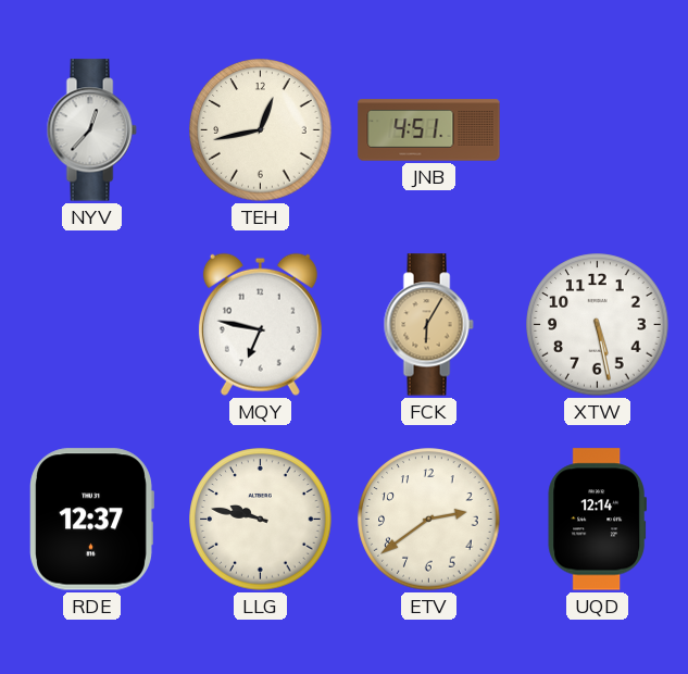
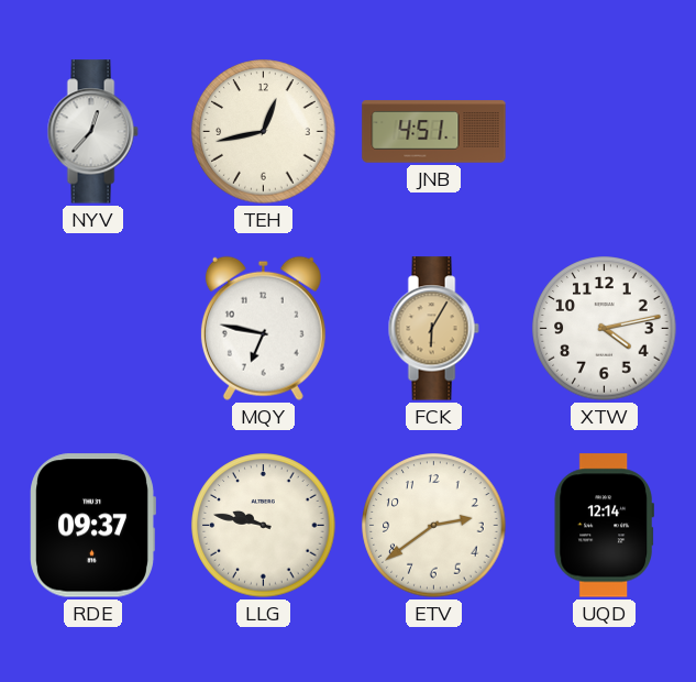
XTW: 5:28 -> 4:13 (605, 329)
RDE: 12:37 -> 09:37 (92, 526)
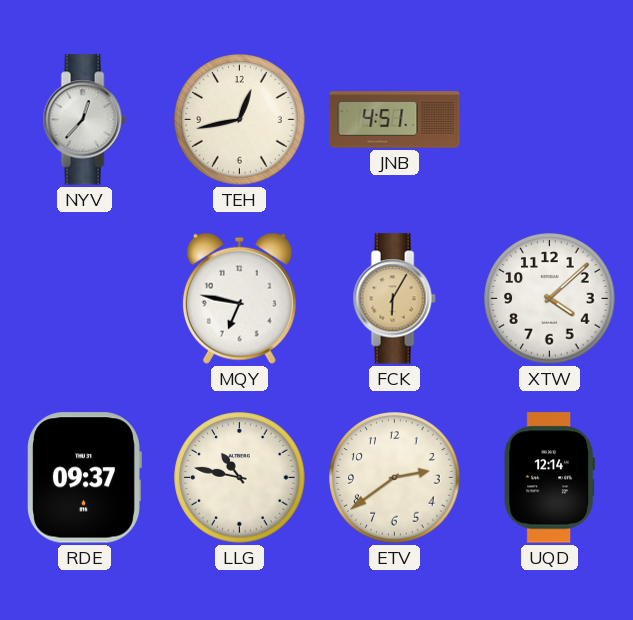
XTW: 4:13 -> 4:08 (550, 299)
LLG: 9:47 -> 10:47 (240, 478)
